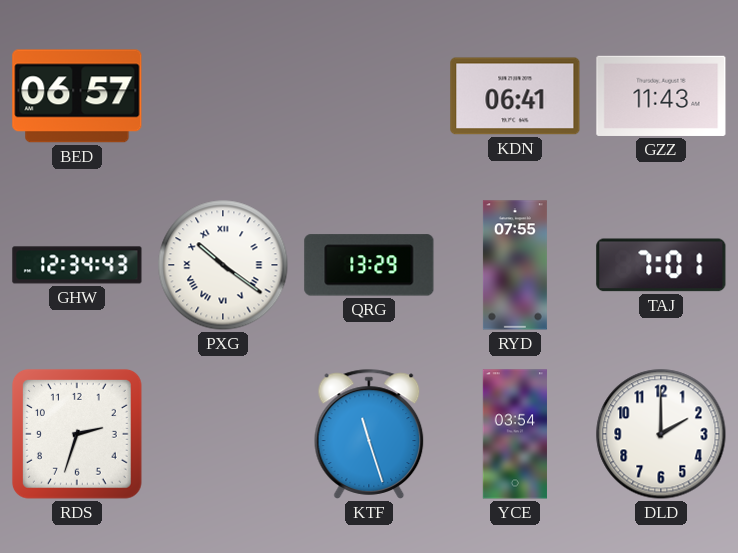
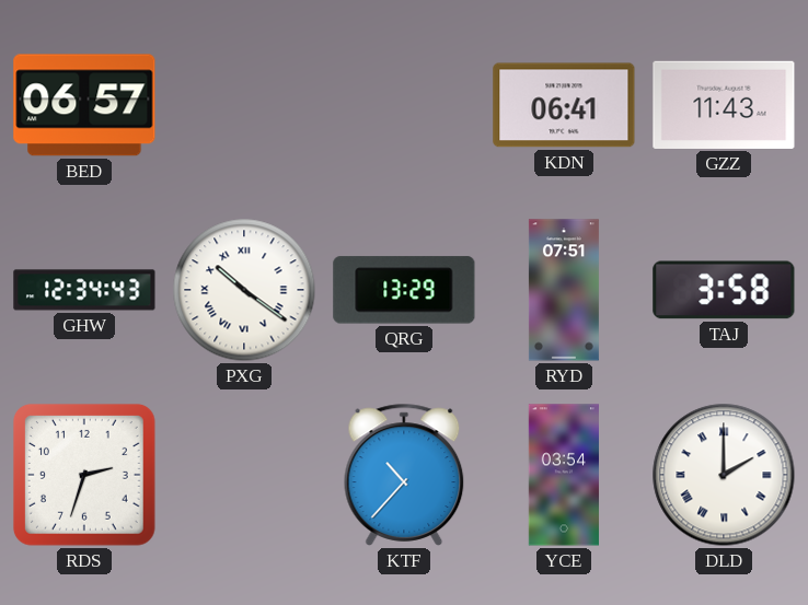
RYD: 07:55 -> 07:51 (564, 290)
TAJ: 7:01 -> 3:58 (724, 290)
KTF: 11:27 -> 10:37 (404, 475)
DLD numerals: Arabic -> Roman (724, 475)
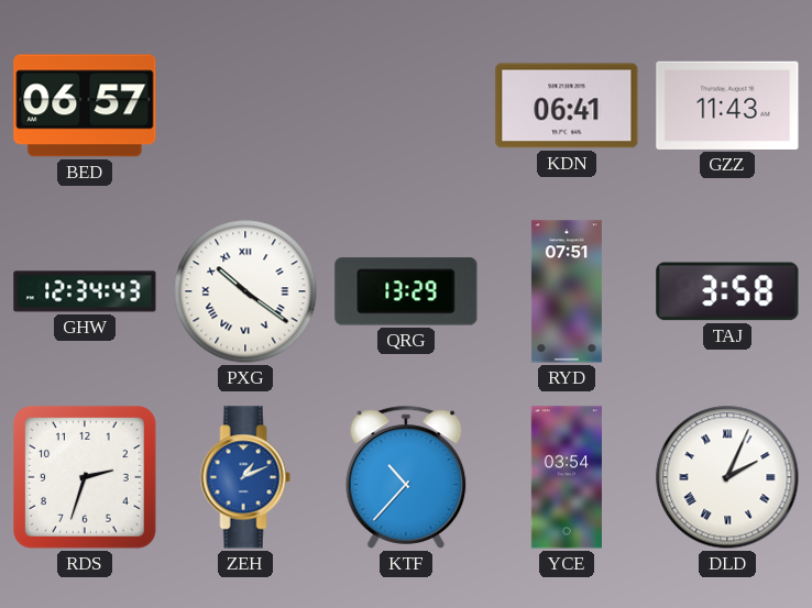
ZEH: none -> 1:11 (245, 477)
DLD: 2:00 -> 2:04 (727, 477)
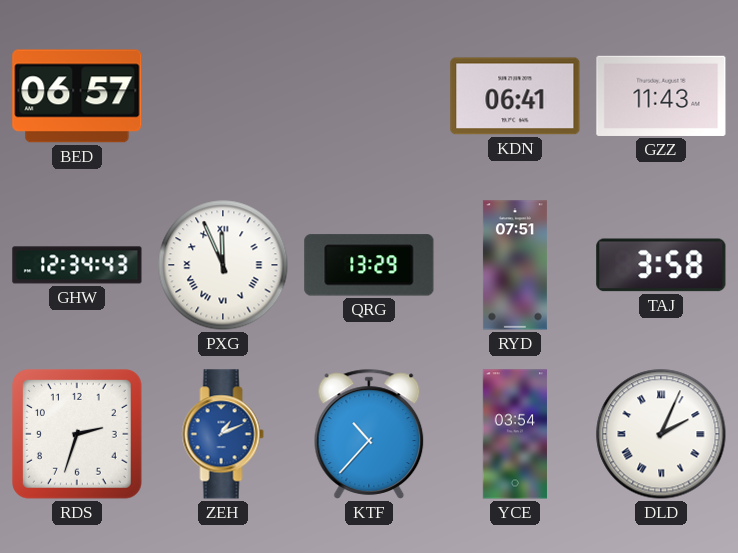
PXG: 10:21 -> 11:56 (223, 265)
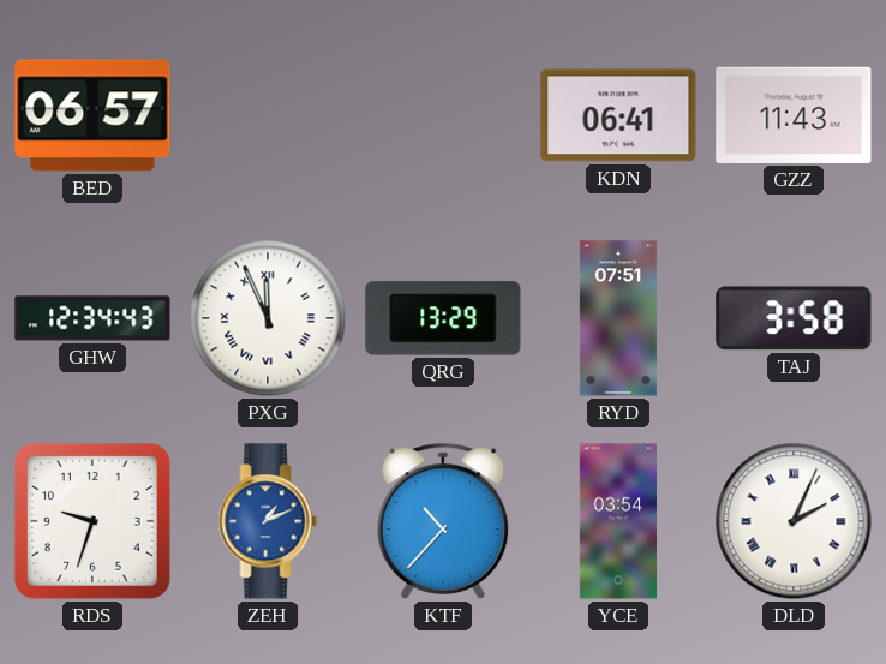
RDS: 2:33 -> 9:33 (92, 521)
